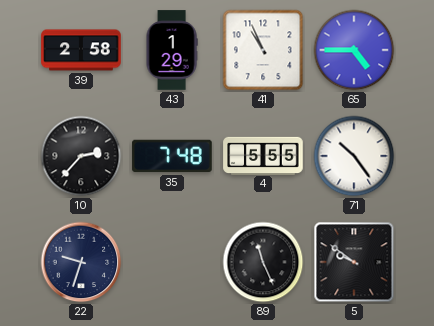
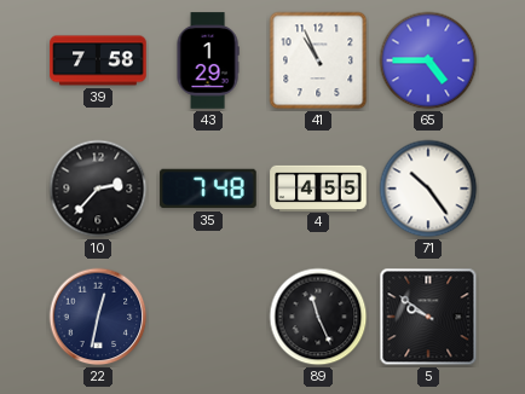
39: 2:58 -> 7:58 (98, 60)
4: 5:55 -> 4:55 (318, 187)
22: 9:33 -> 12:32 (98, 317)
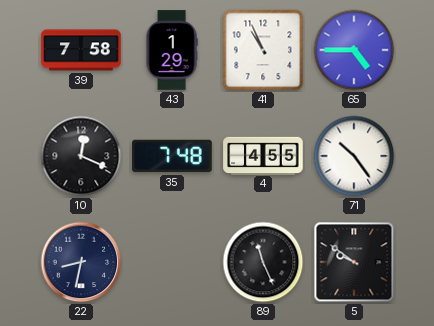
10: 2:37 -> 12:19 (81, 156)
22: 12:32 -> 8:32 (81, 262)
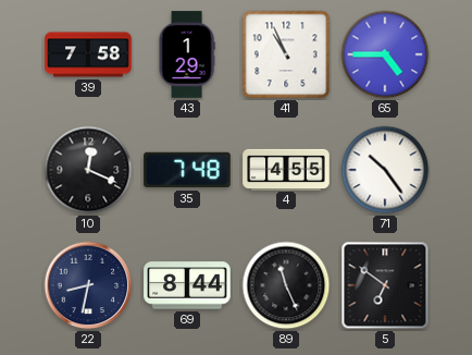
69: none -> 8:44 (187, 285)
5: 9:51 -> 6:51 (385, 285)
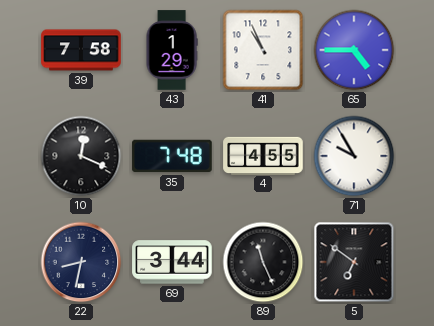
71: 10:24 -> 9:55 (354, 156)
69: 8:44 -> 3:44 (172, 262)
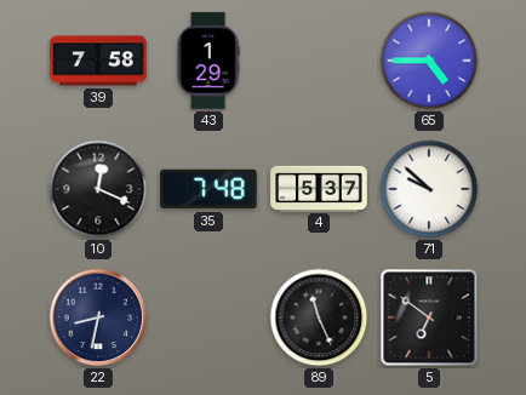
41: 10:56 -> none (263, 50)
4: 4:55 -> 5:37 (319, 188)
71: 9:55 -> 9:52 (429, 189)
69: 3:44 -> none (172, 262)
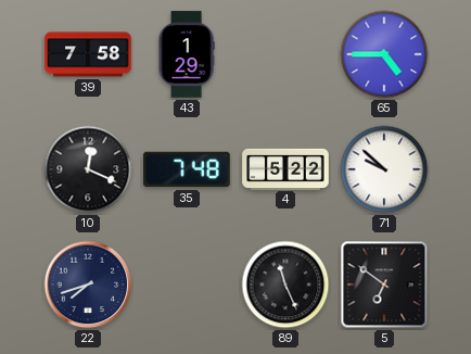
4: 5:37 -> 5:22 (285, 168)
22: 8:32 -> 7:42 (88, 285)
